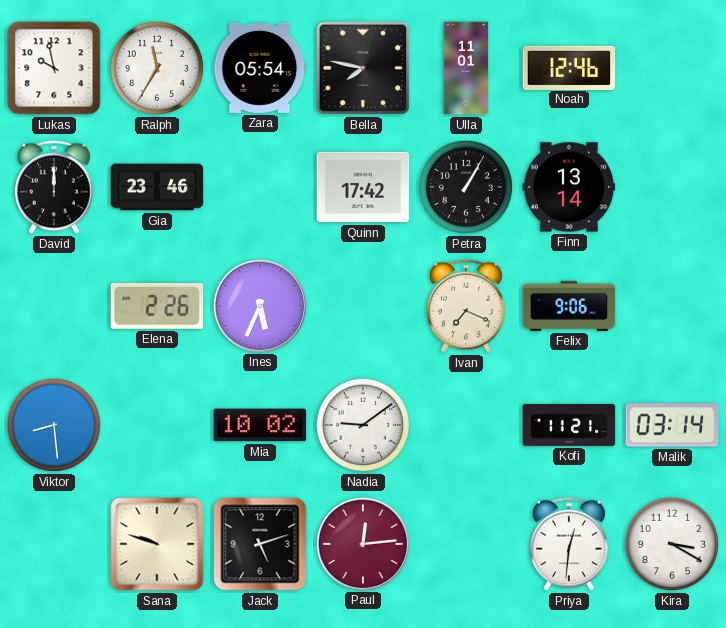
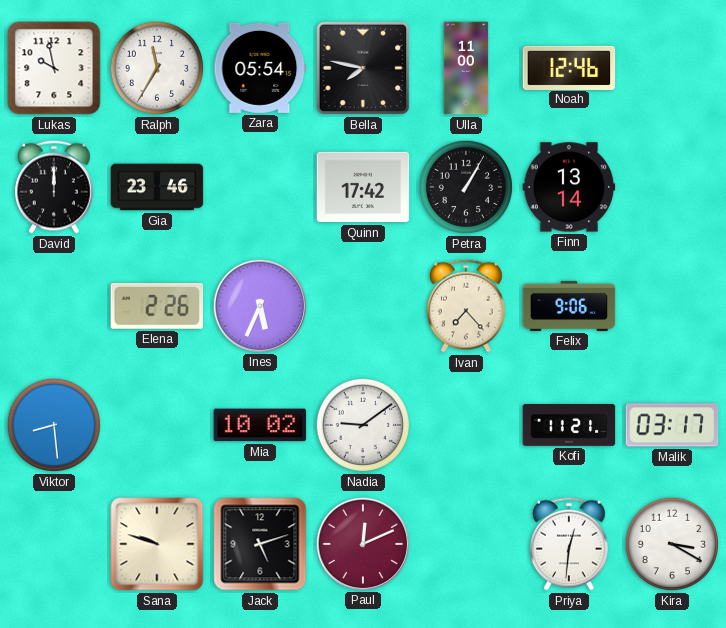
Ulla: 11:01 -> 11:00 (466, 68)
Ivan: 7:19 -> 7:23 (467, 306)
Malik: 03:14 -> 03:17 (672, 425)
Paul: 12:14 -> 12:11 (362, 543)
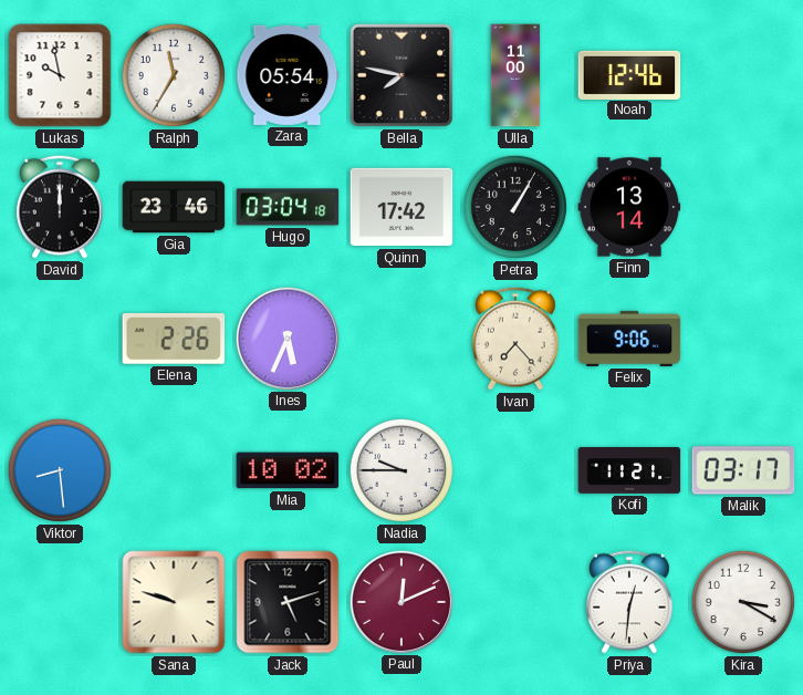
Hugo: none -> 03:04 (288, 207)
Nadia: 9:09 -> 9:45 (401, 470)
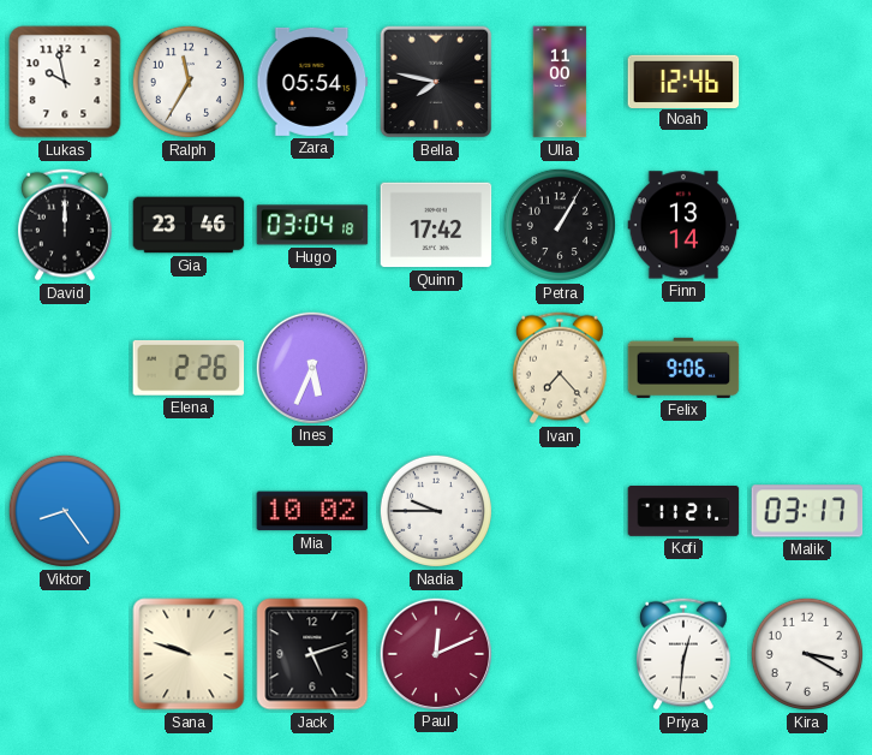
Viktor: 8:29 -> 8:24 (65, 511)
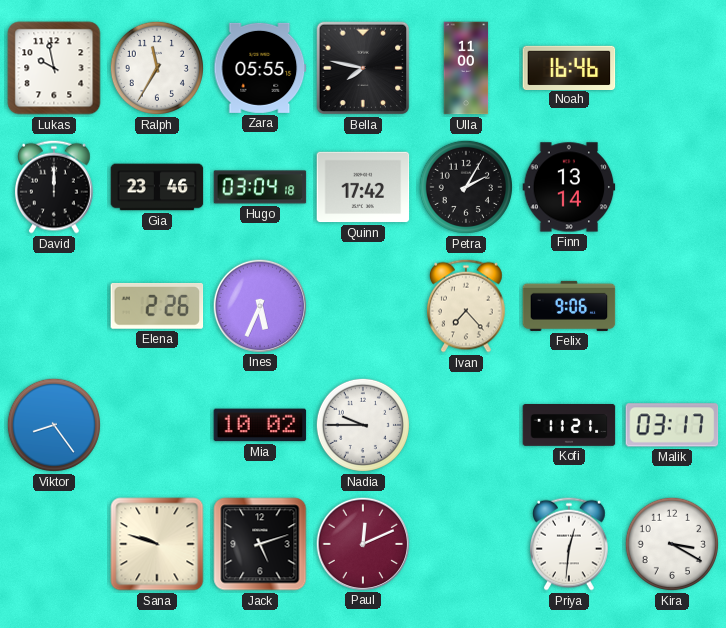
Zara: 05:54 -> 05:55 (260, 68)
Noah: 12:46 -> 16:46 (569, 67)
Petra: 1:05 -> 2:05 (466, 187)
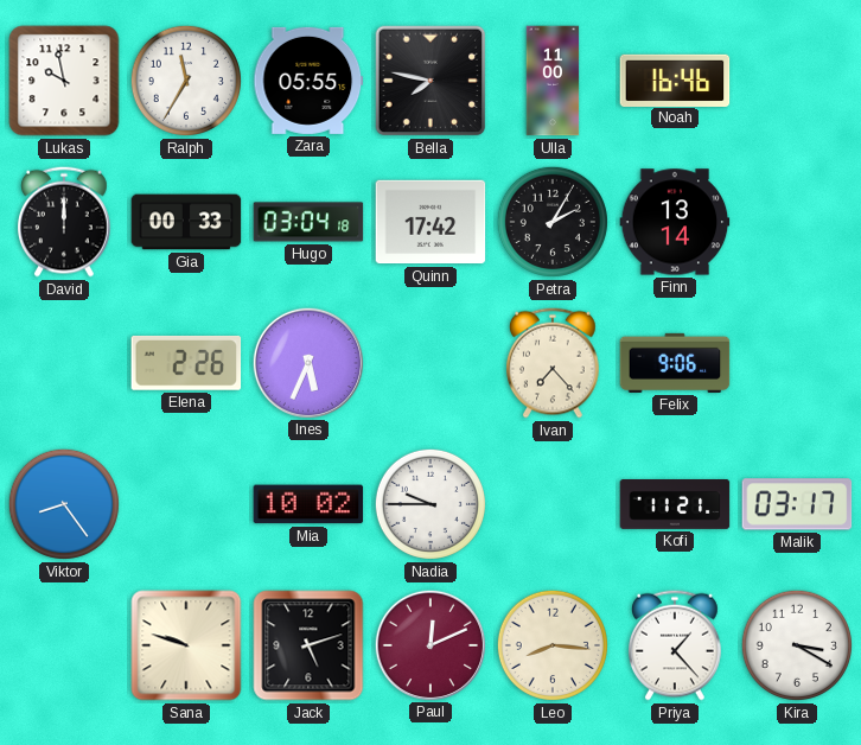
Gia: 23:46 -> 00:33 (186, 222)
Leo: none -> 8:16 (553, 645)
Priya: 12:31 -> 1:23 (676, 645)
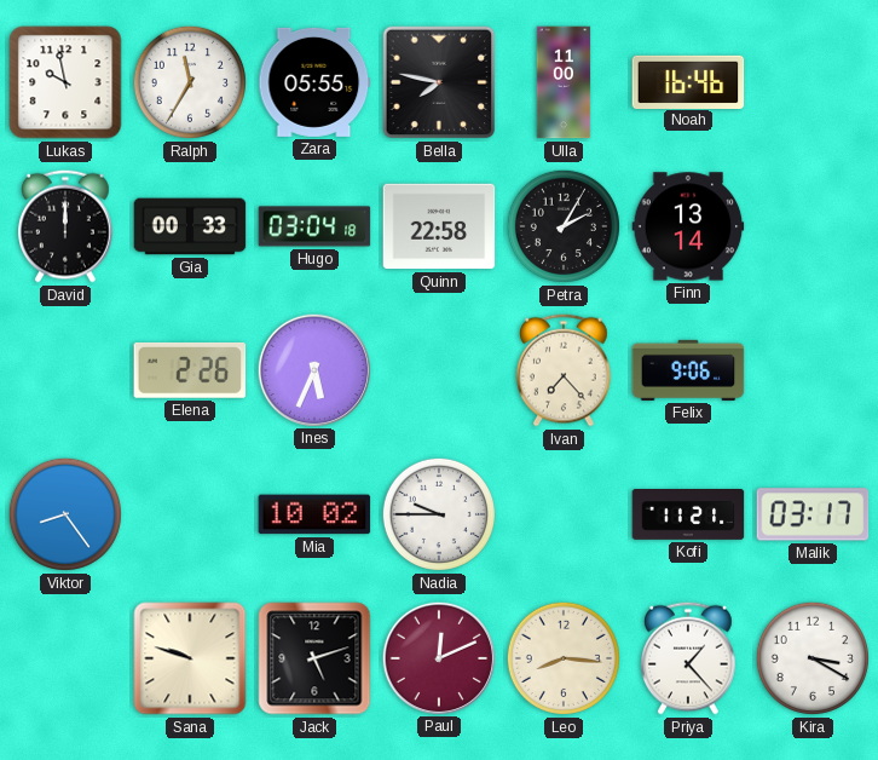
Quinn: 17:42 -> 22:58 (439, 226)
